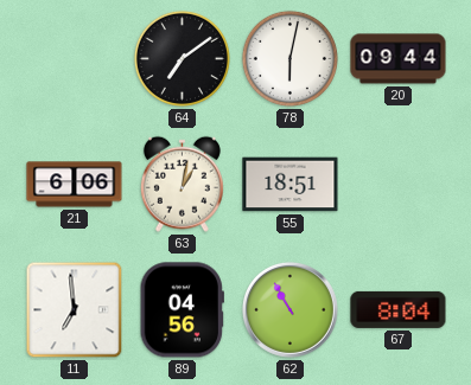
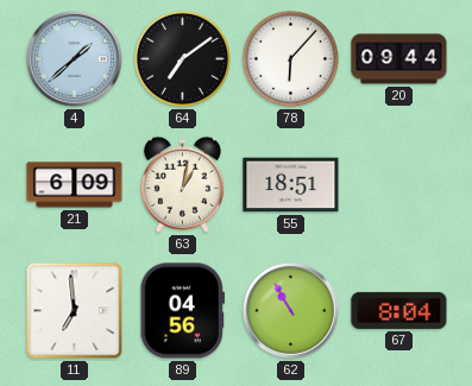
4: none -> 1:38 (74, 58)
78: 6:02 -> 6:07 (290, 58)
21: 6:06 -> 6:09 (75, 185)
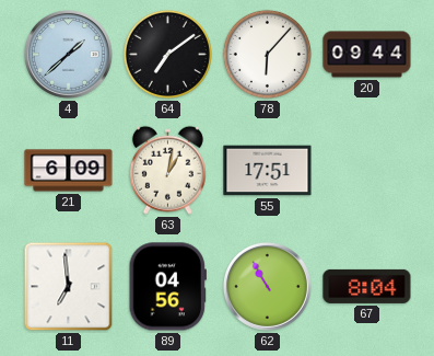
55: 18:51 -> 17:51 (268, 171)
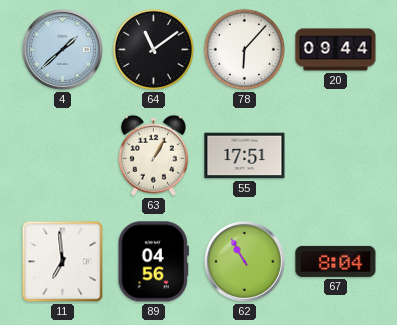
64: 7:09 -> 11:09 (153, 49)
21: 6:09 -> none (69, 171)
63: 1:02 -> 1:05 (153, 155)
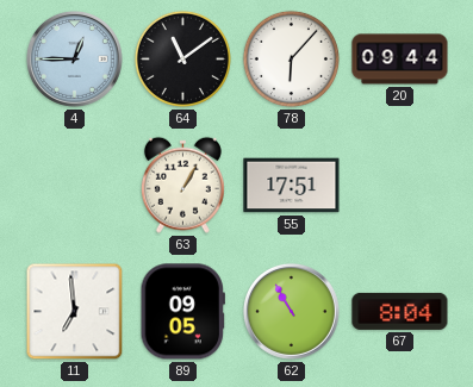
4: 1:38 -> 12:45 (74, 58)
89: 04:56 -> 09:05 (182, 312)
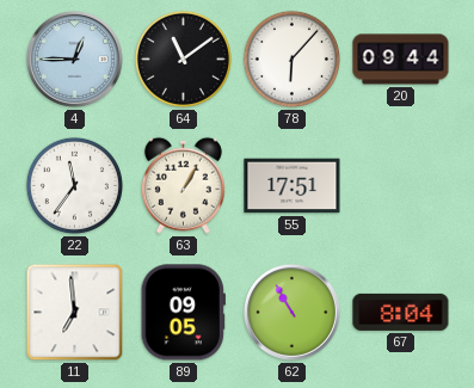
22: none -> 11:36 (74, 185)
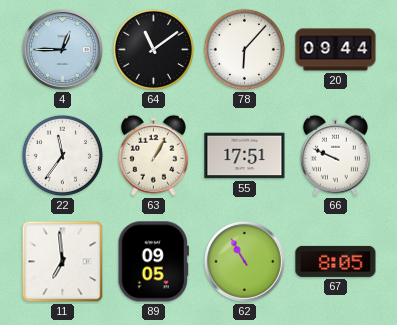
66: none -> 9:49 (335, 155)
67: 8:04 -> 8:05 (336, 261)
